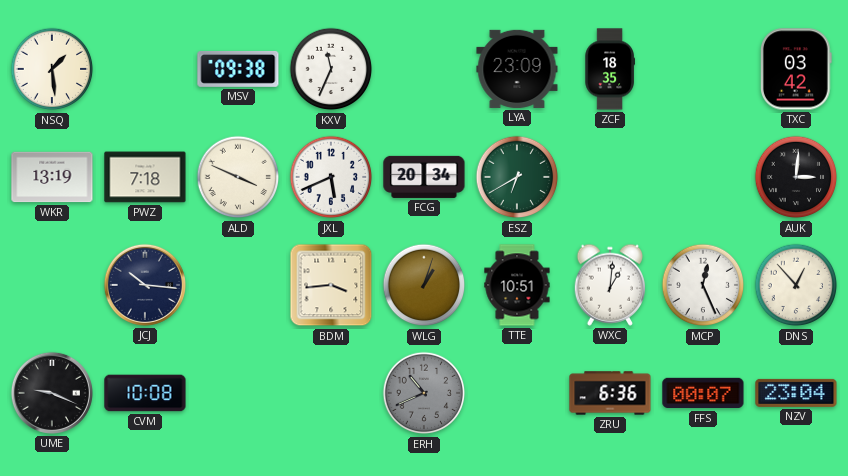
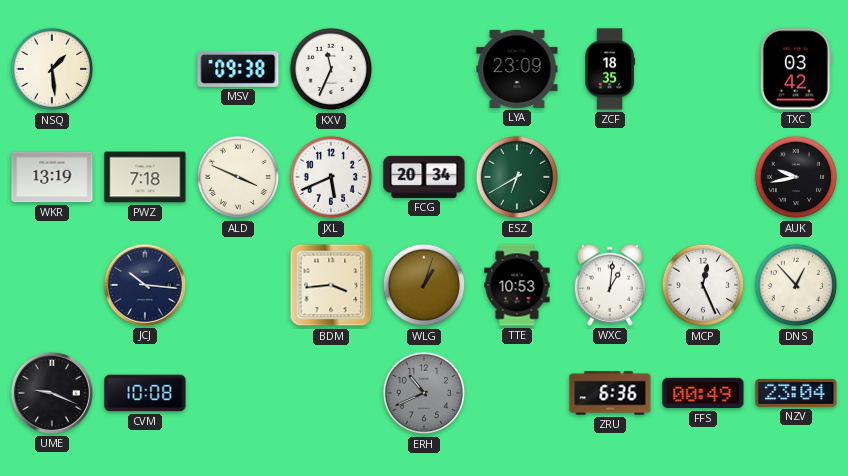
AUK: 3:01 -> 9:43 (796, 177)
TTE: 10:51 -> 10:53 (517, 285)
FFS: 00:07 -> 00:49 (703, 393)
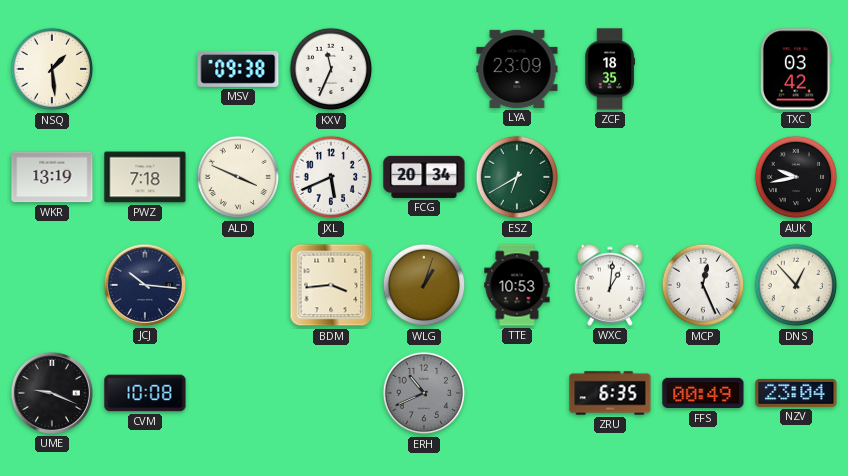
ZRU: 6:36 -> 6:35 (610, 393)
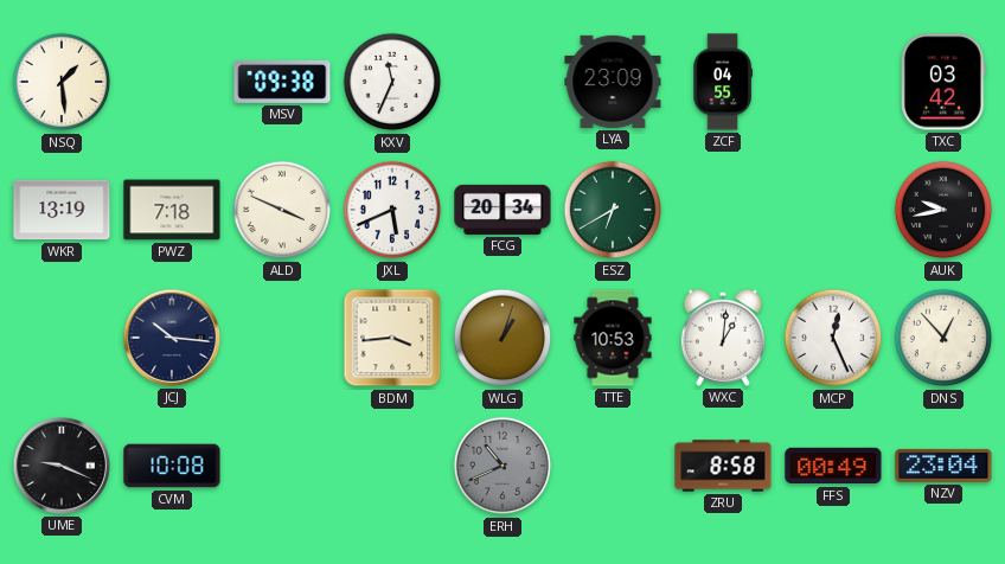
ZCF: 18:35 -> 04:55 (723, 82)
ZRU: 6:35 -> 8:58 (723, 466)
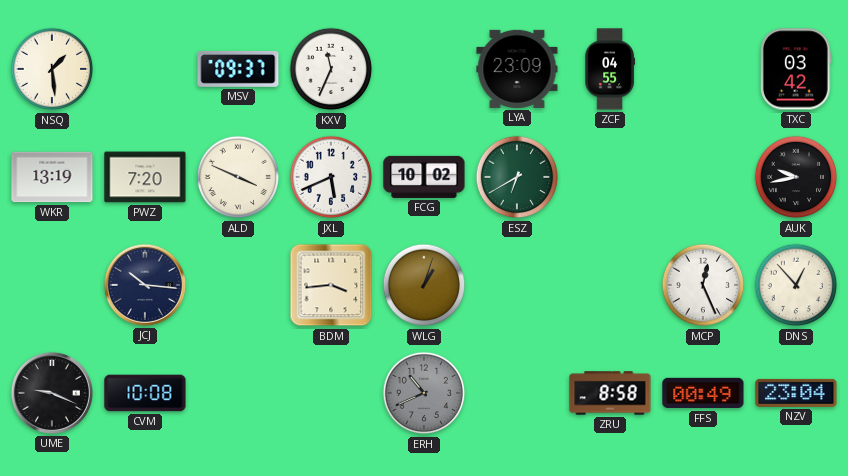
MSV: 09:38 -> 09:37 (238, 69)
PWZ: 7:18 -> 7:20 (145, 177)
FCG: 20:34 -> 10:02 (424, 177)
TTE: 10:53 -> none (613, 338)
WXC: 1:01 -> none (722, 338)
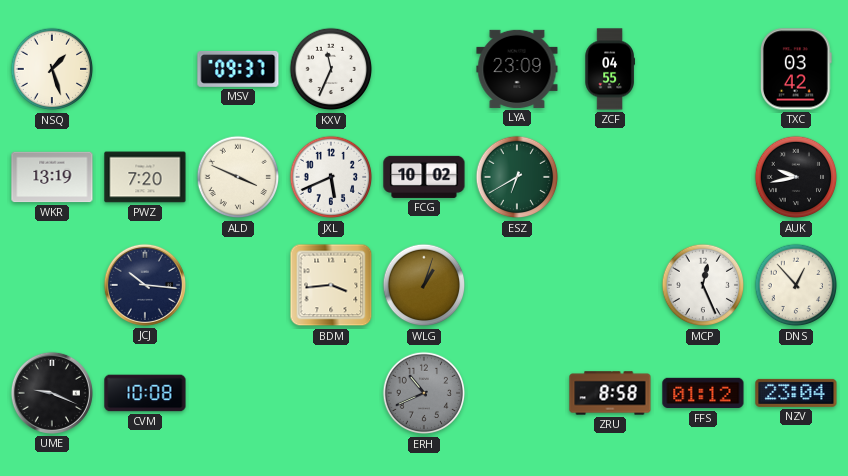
NSQ: 1:29 -> 1:27 (52, 69)
FFS: 00:49 -> 01:12 (703, 393)
